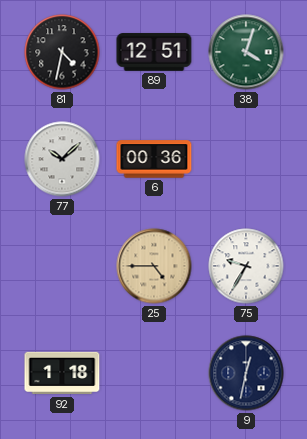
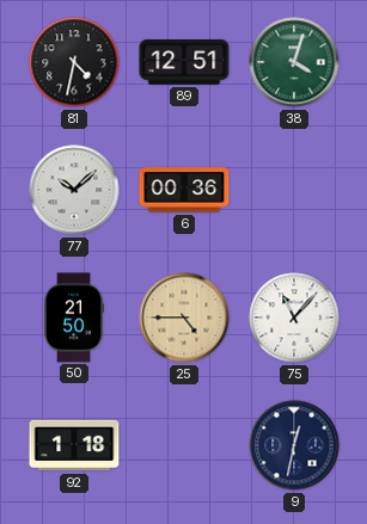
50: none -> 21:50 (74, 318)
75: 9:35 -> 11:07 (294, 318)
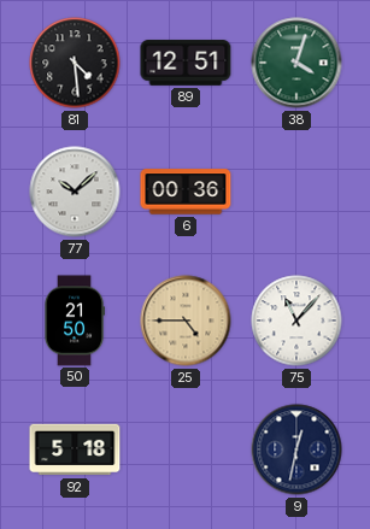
81: 4:32 -> 4:29 (75, 63)
92: 1:18 -> 5:18 (75, 449)
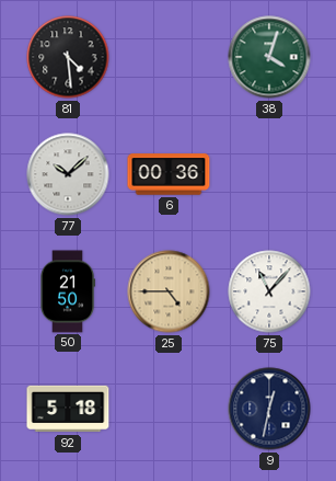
89: 12:51 -> none (186, 63)
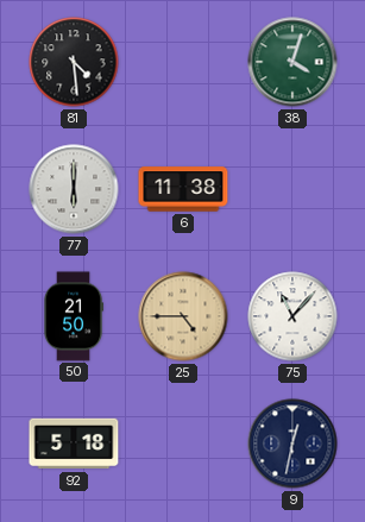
77: 10:08 -> 6:00 (74, 189)
6: 00:36 -> 11:38 (183, 189)
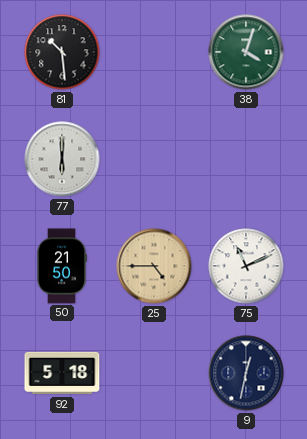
81: 4:29 -> 10:29 (62, 52)
6: 11:38 -> none (183, 189)
75: 11:07 -> 11:11 (246, 266)
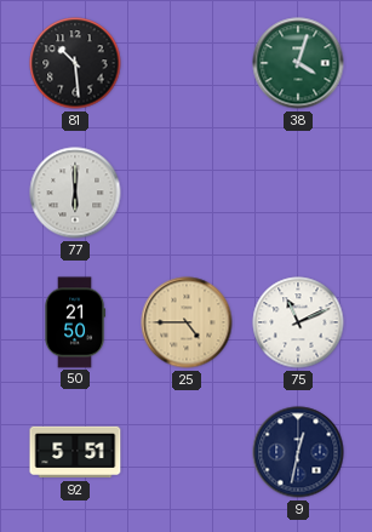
92: 5:18 -> 5:51 (75, 452)
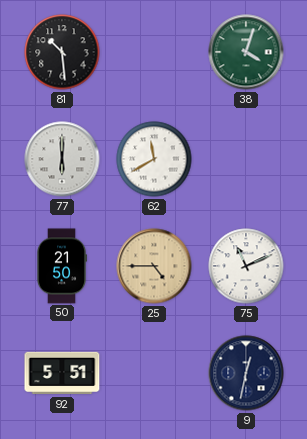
62: none -> 11:40 (154, 159)
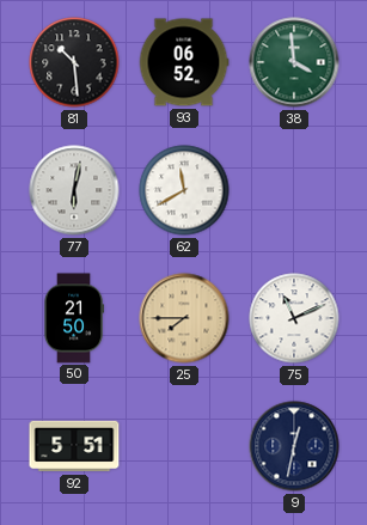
93: none -> 06:52 (184, 62)
38: 4:03 -> 3:59 (294, 62)
77: 6:00 -> 6:02 (74, 190)
25: 4:45 -> 7:45 (184, 318)
